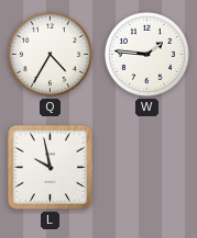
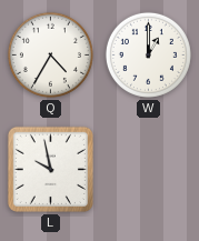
W: 1:46 -> 1:00 (148, 54)
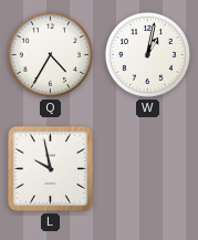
W: 1:00 -> 1:02 (147, 54)
